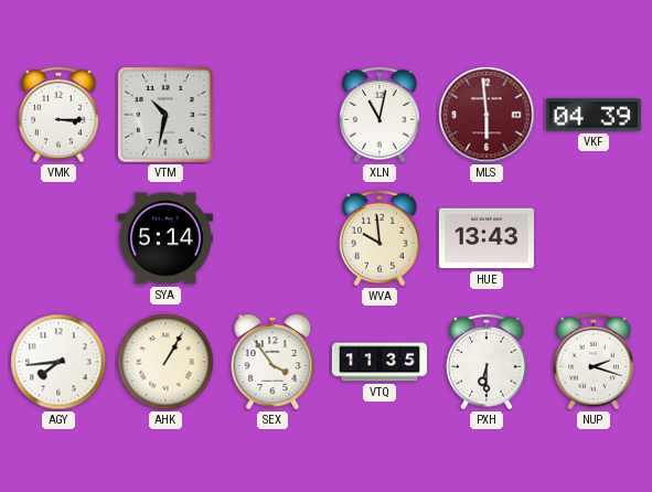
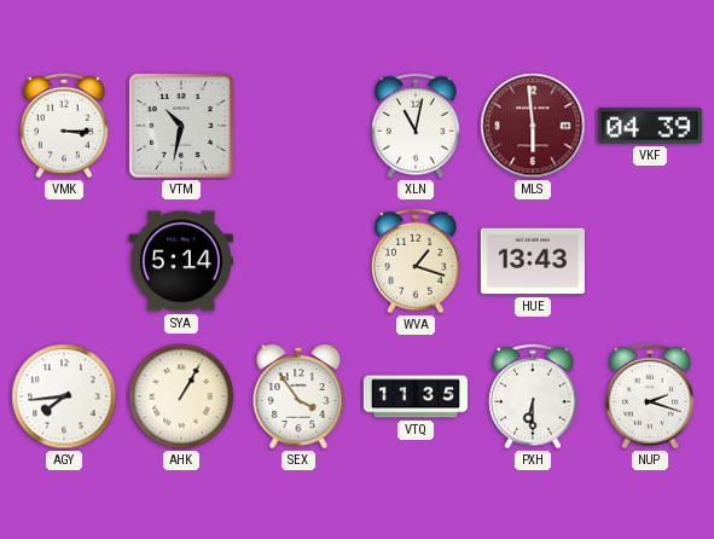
WVA: 9:59 -> 1:18 (416, 261)
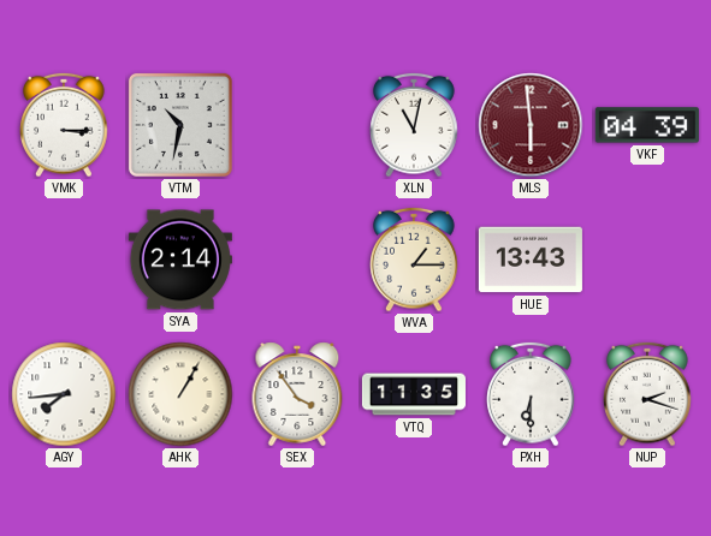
SYA: 5:14 -> 2:14 (180, 260)
WVA: 1:18 -> 1:15 (414, 260)
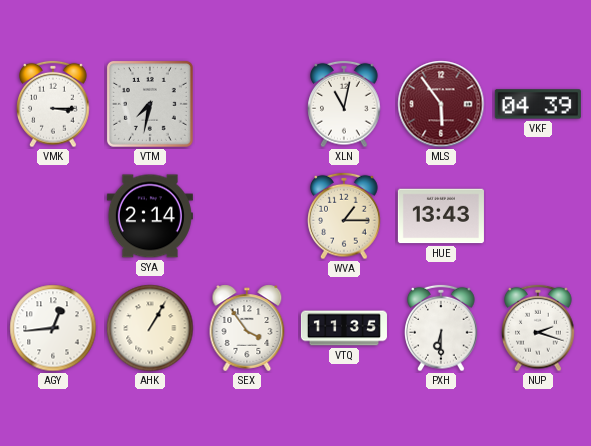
VTM: 10:32 -> 7:32 (150, 104)
MLS: 5:59 -> 5:54 (441, 104)
AGY: 7:44 -> 12:44 (53, 328)
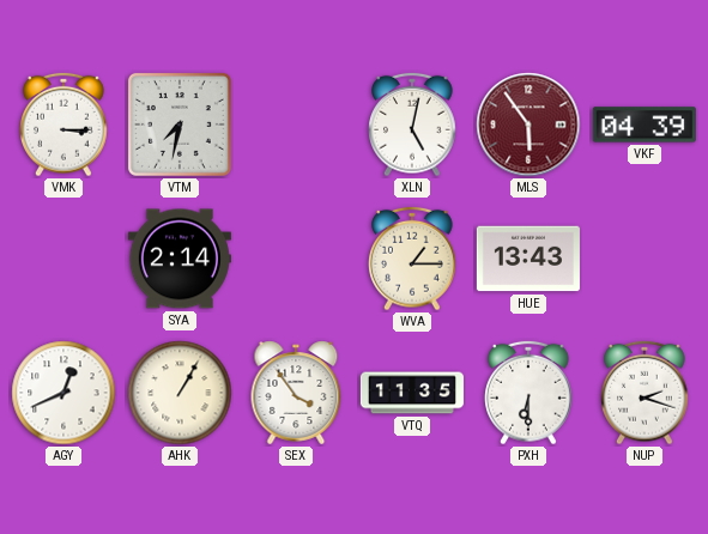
XLN: 11:02 -> 5:02 (412, 125)
AGY: 12:44 -> 12:41 (63, 393)
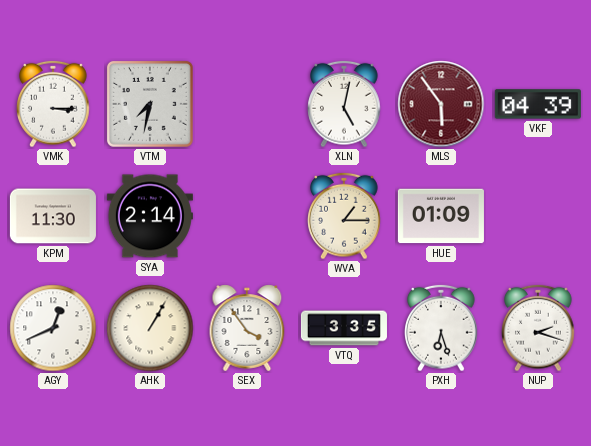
KPM: none -> 11:30 (53, 216)
HUE: 13:43 -> 01:09 (441, 216)
VTQ: 11:35 -> 3:35 (344, 328)
PXH: 6:30 -> 6:27 (441, 328)
